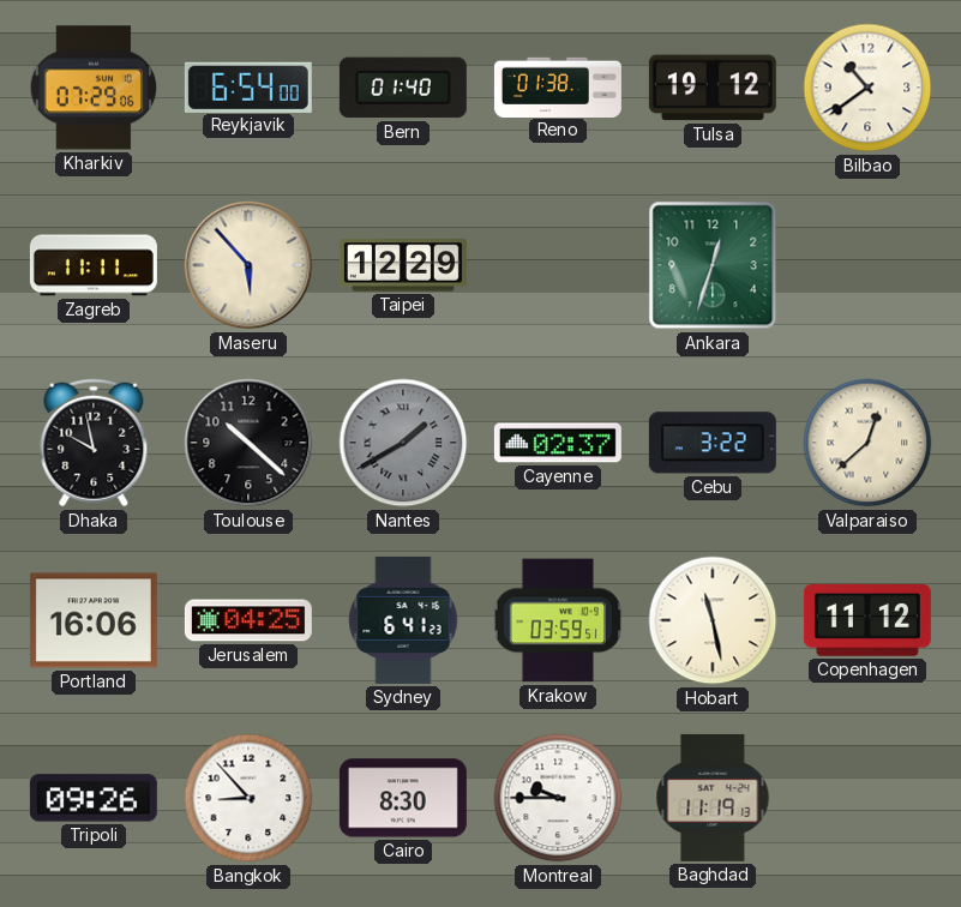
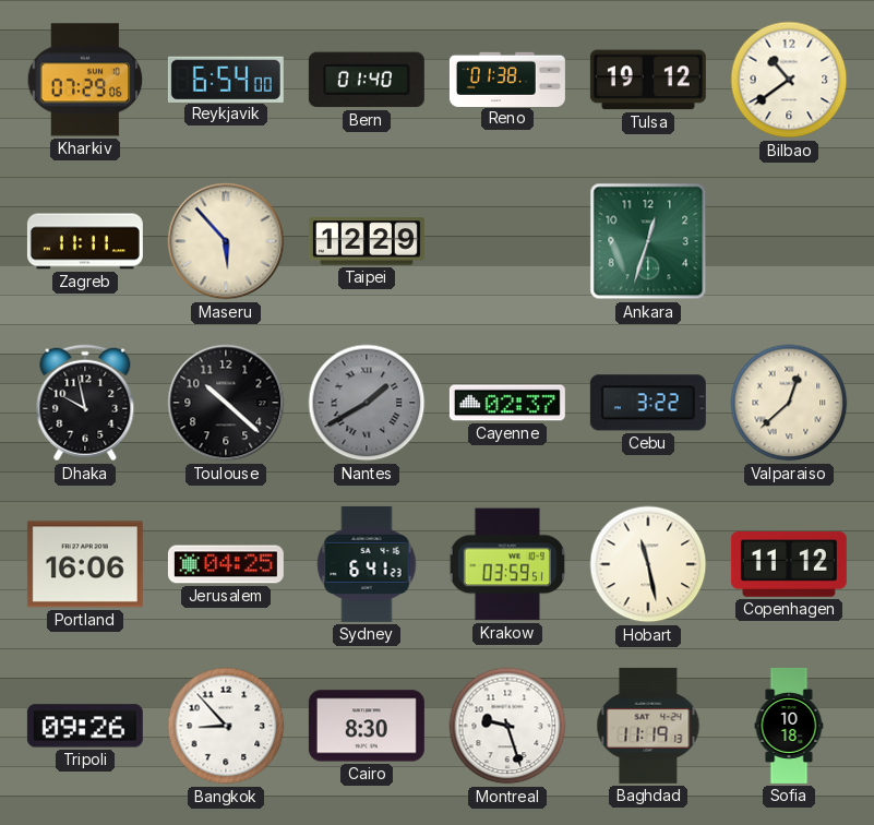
Montreal: 9:45 -> 9:27 (507, 726)
Sofia: none -> 10:18 (789, 726)
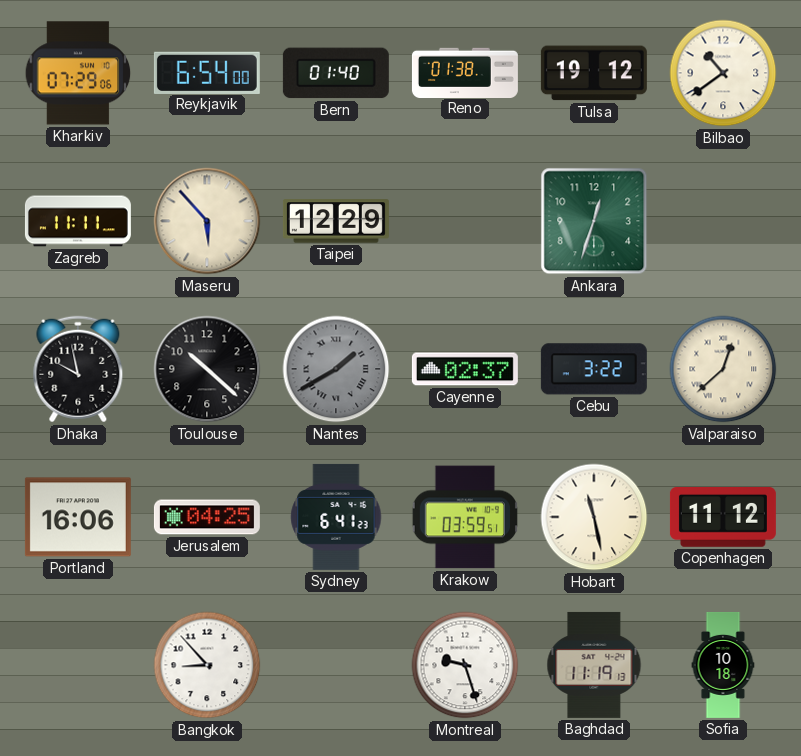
Tripoli: 09:26 -> none (85, 726)
Cairo: 8:30 -> none (367, 726)
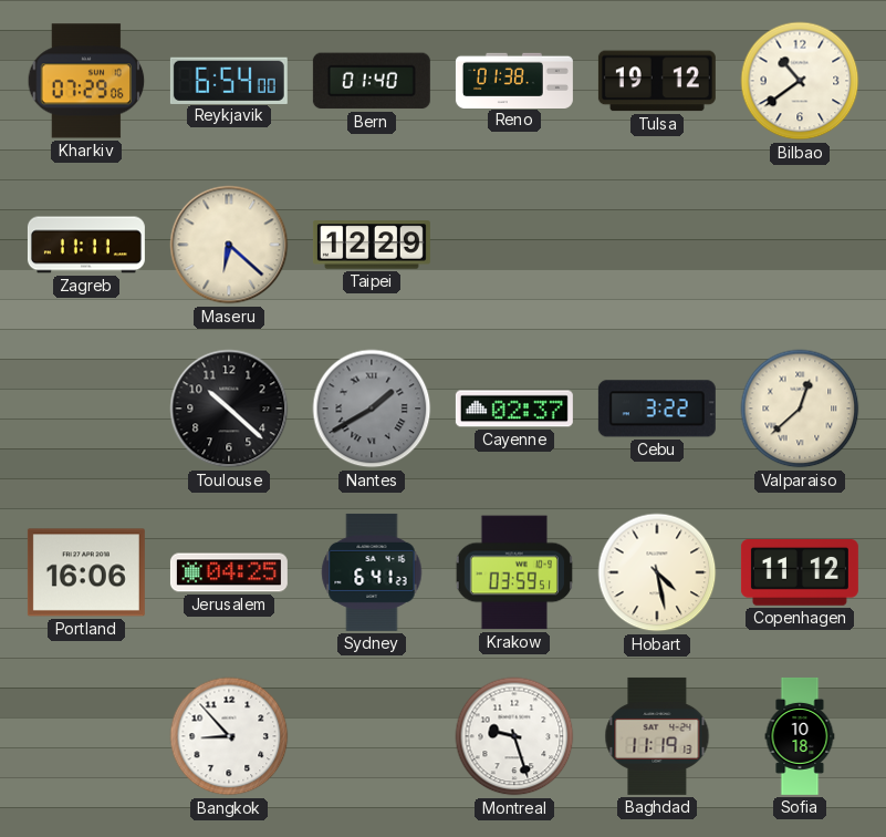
Maseru: 5:53 -> 6:22 (229, 245)
Ankara: 12:33 -> none (594, 221)
Dhaka: 9:58 -> none (78, 369)
Hobart: 11:28 -> 4:28 (657, 572)
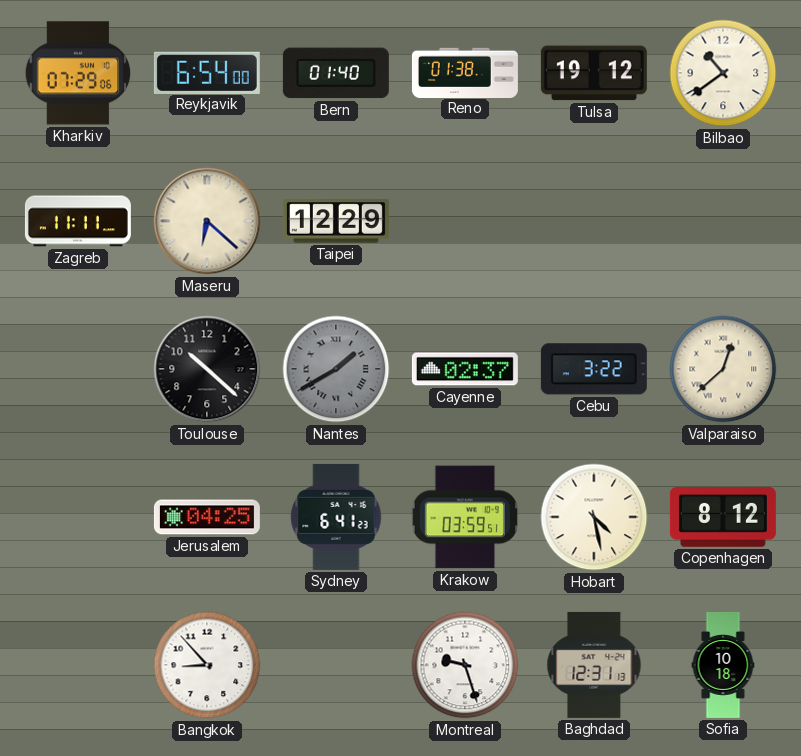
Portland: 16:06 -> none (86, 572)
Copenhagen: 11:12 -> 8:12 (723, 518)
Baghdad: 11:19 -> 12:31 (594, 665)
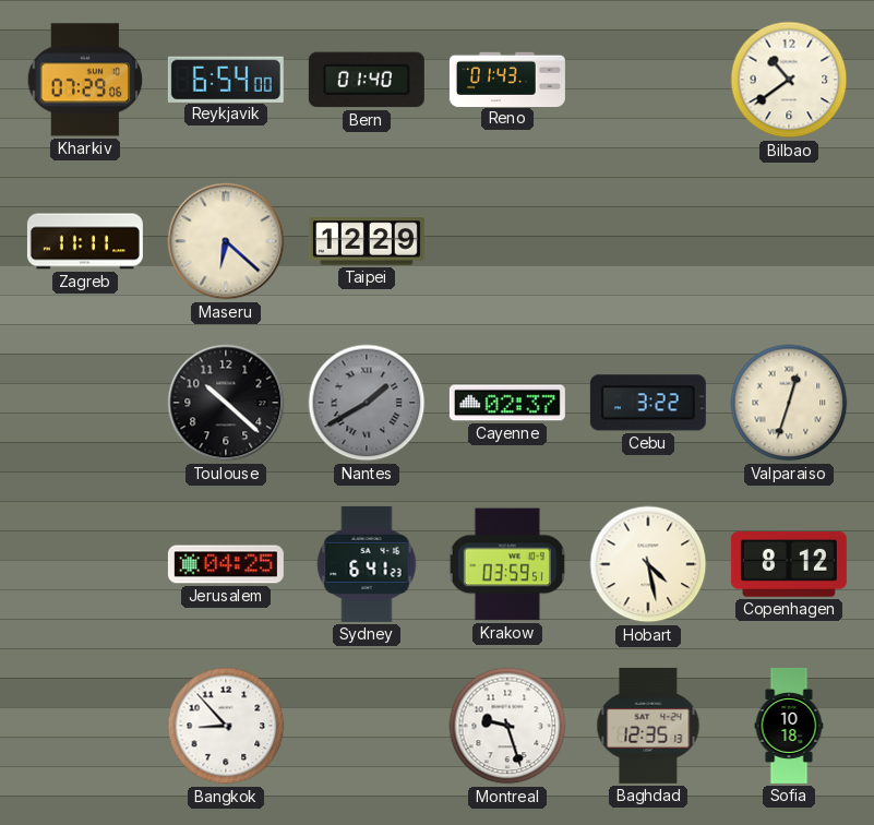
Reno: 01:38 -> 01:43 (507, 79)
Tulsa: 19:12 -> none (594, 73)
Valparaiso: 12:38 -> 12:33 (789, 403)
Baghdad: 12:31 -> 12:35 (648, 726)
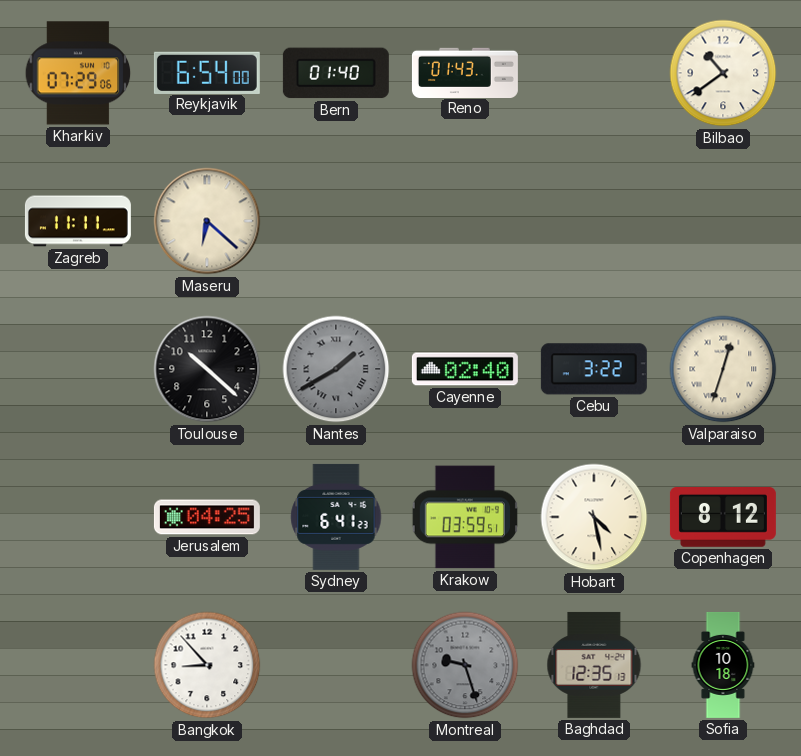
Taipei: 12:29 -> none (367, 241)
Cayenne: 02:37 -> 02:40 (465, 369)
Montreal dial: white -> grey (465, 665)
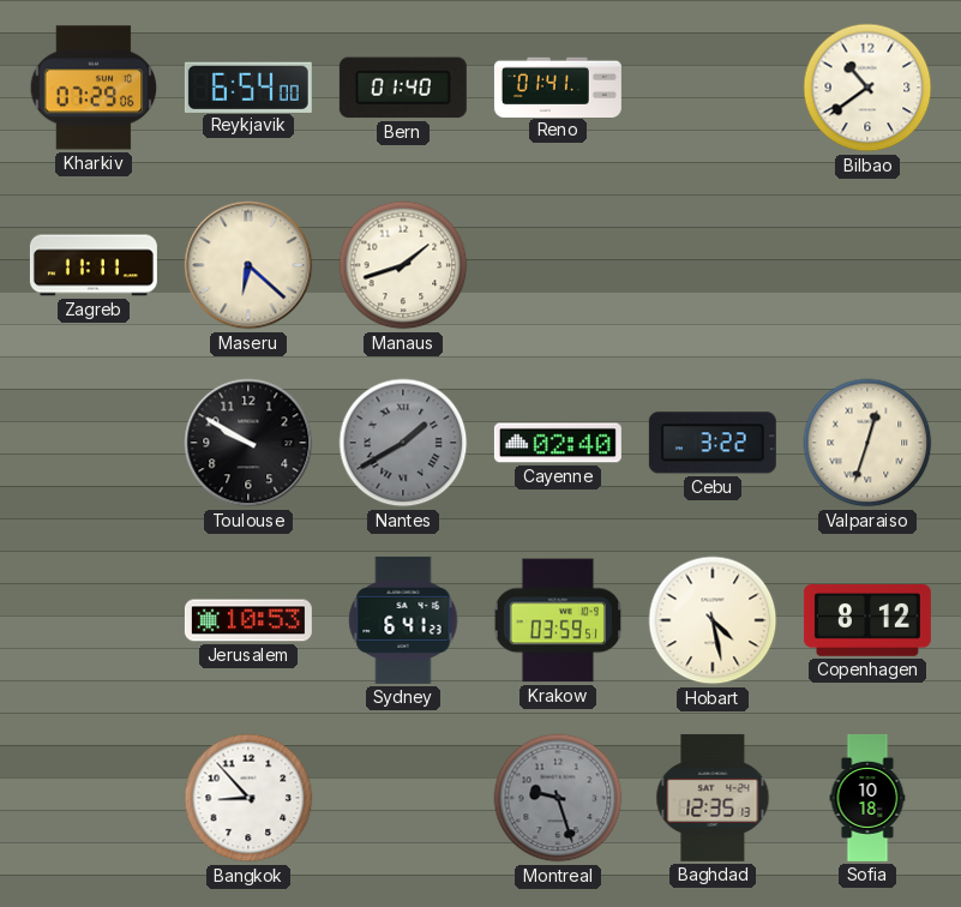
Reno: 01:43 -> 01:41 (558, 86)
Manaus: none -> 1:42 (403, 265)
Toulouse: 10:22 -> 9:50 (248, 443)
Jerusalem: 04:25 -> 10:53 (248, 620)
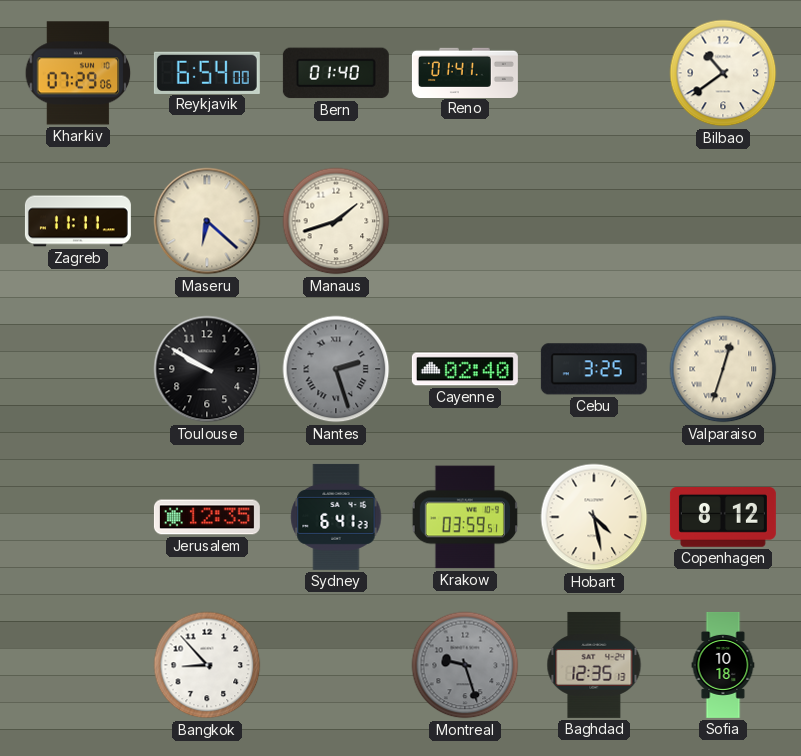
Nantes: 1:40 -> 2:27 (336, 369)
Cebu: 3:22 -> 3:25 (594, 369)
Jerusalem: 10:53 -> 12:35 (207, 517)
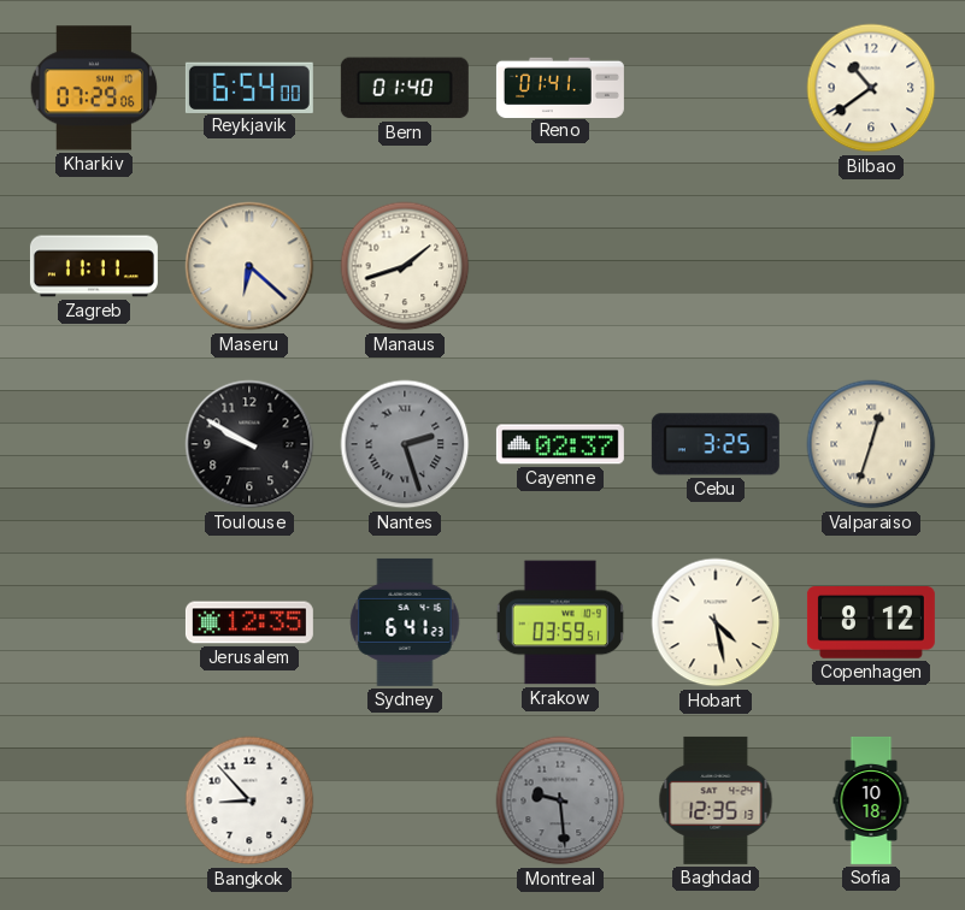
Cayenne: 02:40 -> 02:37 (560, 444)
Montreal: 9:27 -> 9:29 (560, 800)
